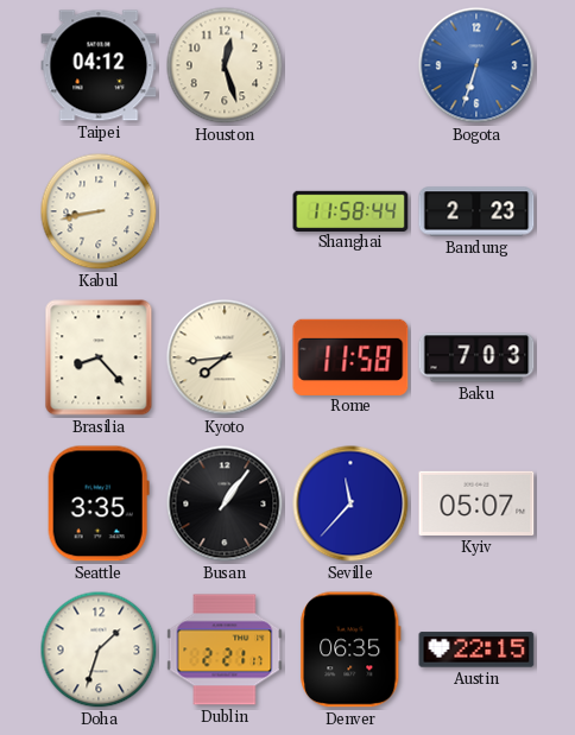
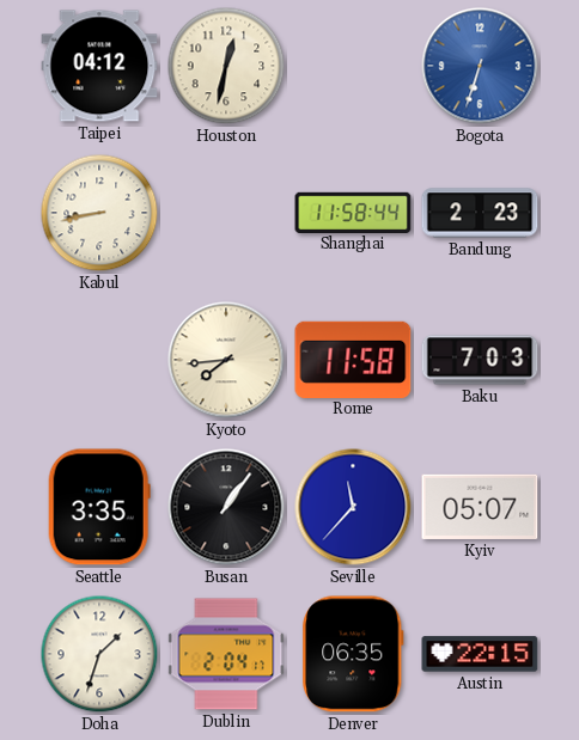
Houston: 12:27 -> 12:32 (226, 66)
Brasilia: 8:23 -> none (99, 357)
Dublin: 2:21 -> 2:04 (226, 654)
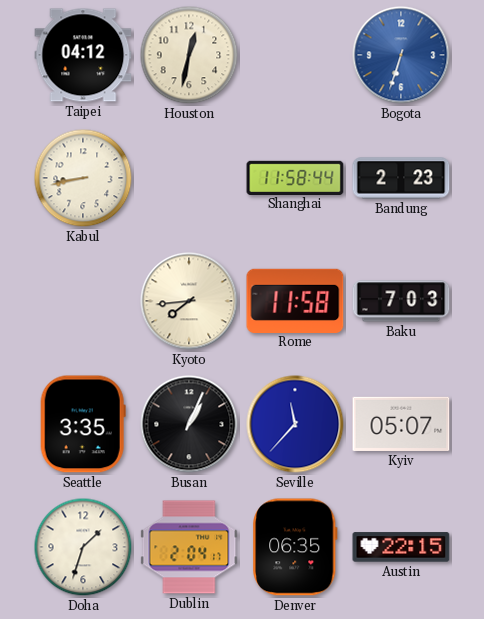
Busan: 1:06 -> 1:04 (189, 424)
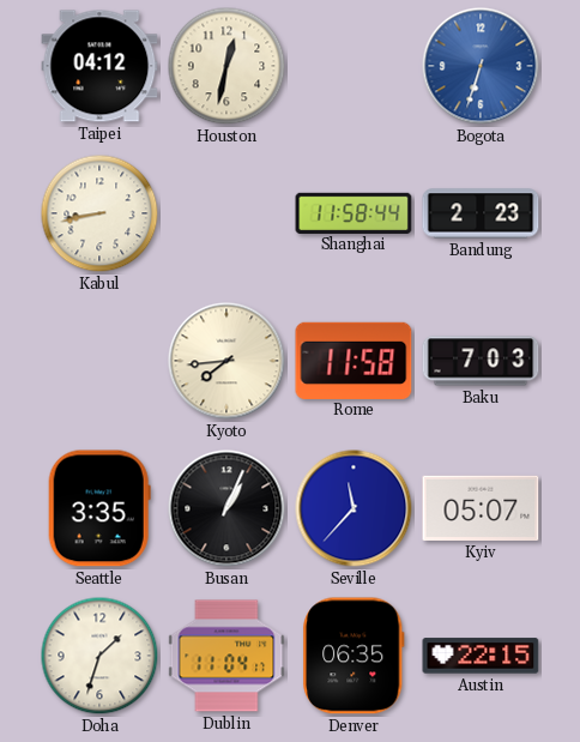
Dublin: 2:04 -> 11:04 (226, 656)
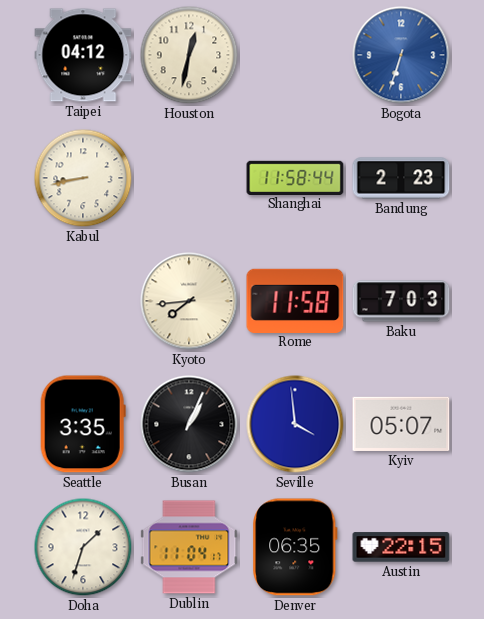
Seville: 11:37 -> 3:59 (295, 424)
